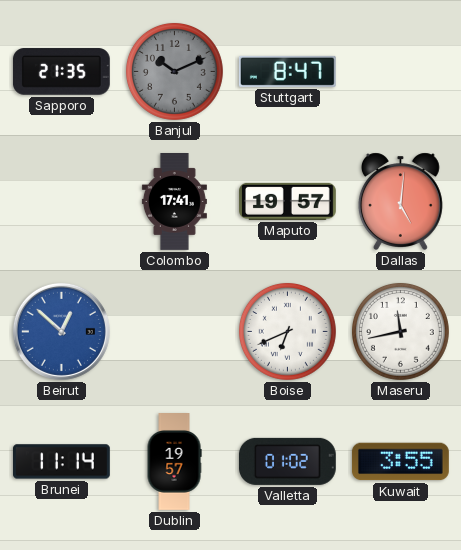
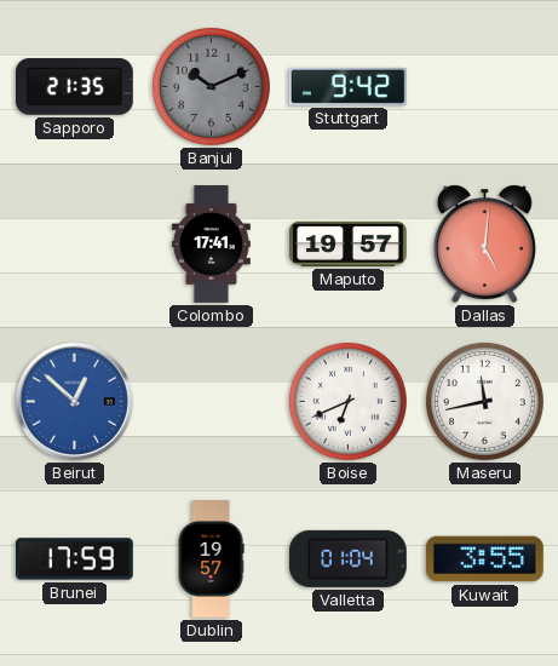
Stuttgart: 8:47 -> 9:42 (347, 86)
Brunei: 11:14 -> 17:59 (75, 559)
Valletta: 01:02 -> 01:04 (347, 558)
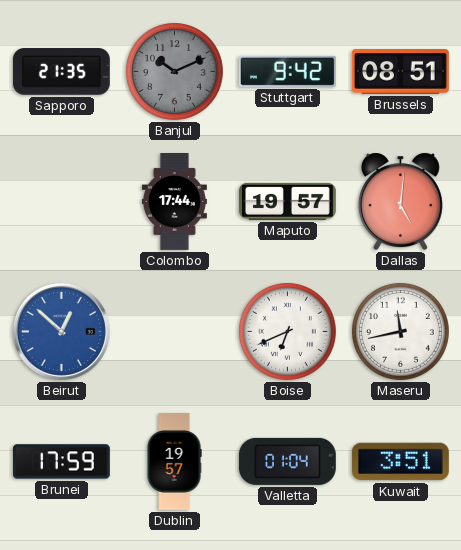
Brussels: none -> 08:51 (401, 72)
Colombo: 17:41 -> 17:44 (174, 202)
Kuwait: 3:55 -> 3:51 (400, 462)
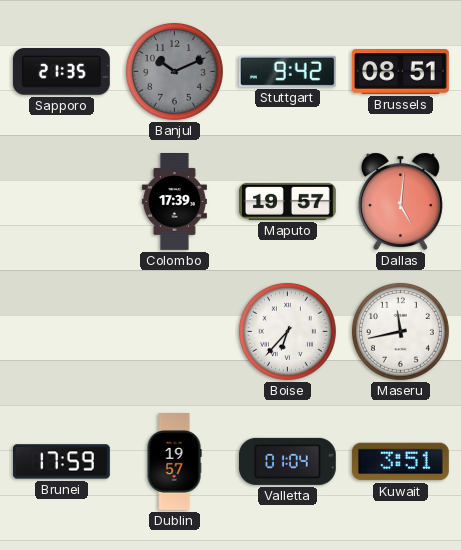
Colombo: 17:44 -> 17:39 (174, 202)
Beirut: 12:52 -> none (61, 331)
Boise: 6:41 -> 6:37 (287, 331)
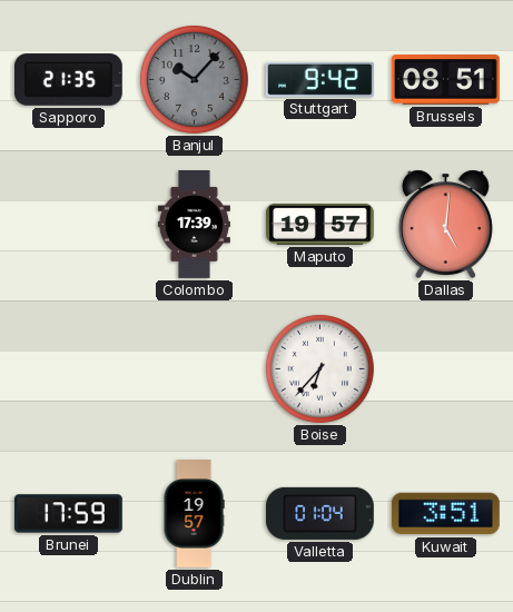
Banjul: 10:11 -> 10:07 (194, 79)
Maseru: 11:43 -> none (400, 331)
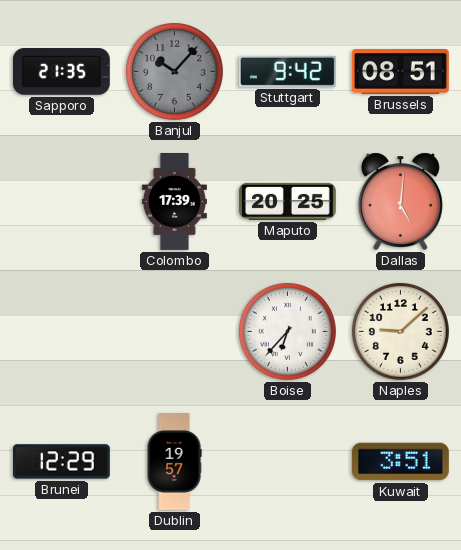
Maputo: 19:57 -> 20:25 (288, 201)
Naples: none -> 9:08 (400, 331)
Brunei: 17:59 -> 12:29 (62, 462)
Valletta: 01:04 -> none (319, 513)
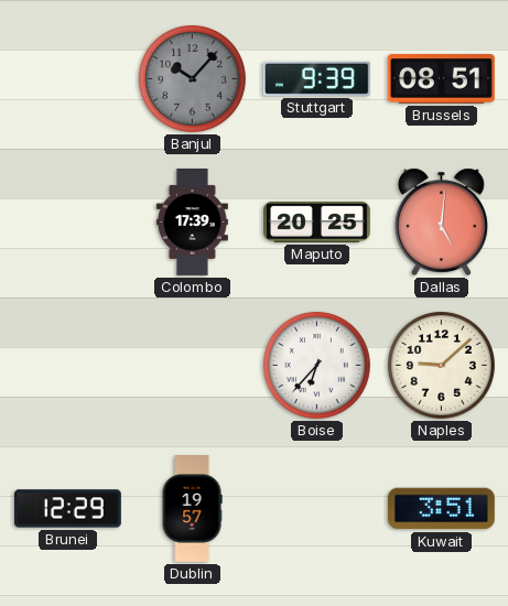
Sapporo: 21:35 -> none (61, 72)
Stuttgart: 9:42 -> 9:39 (316, 78)
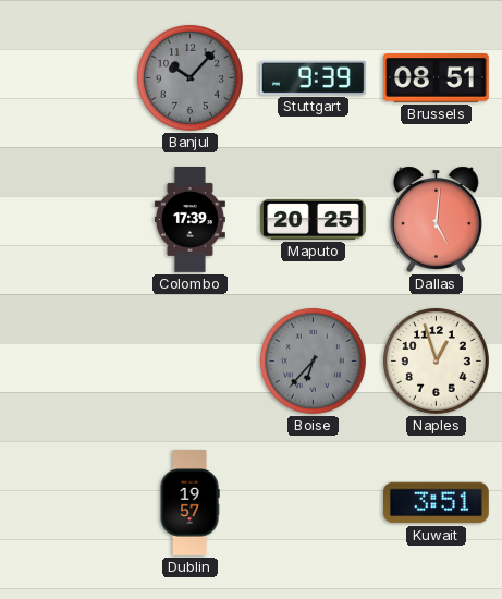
Boise dial: white -> grey (313, 360)
Naples: 9:08 -> 12:57 (436, 360)
Brunei: 12:29 -> none (68, 509)
